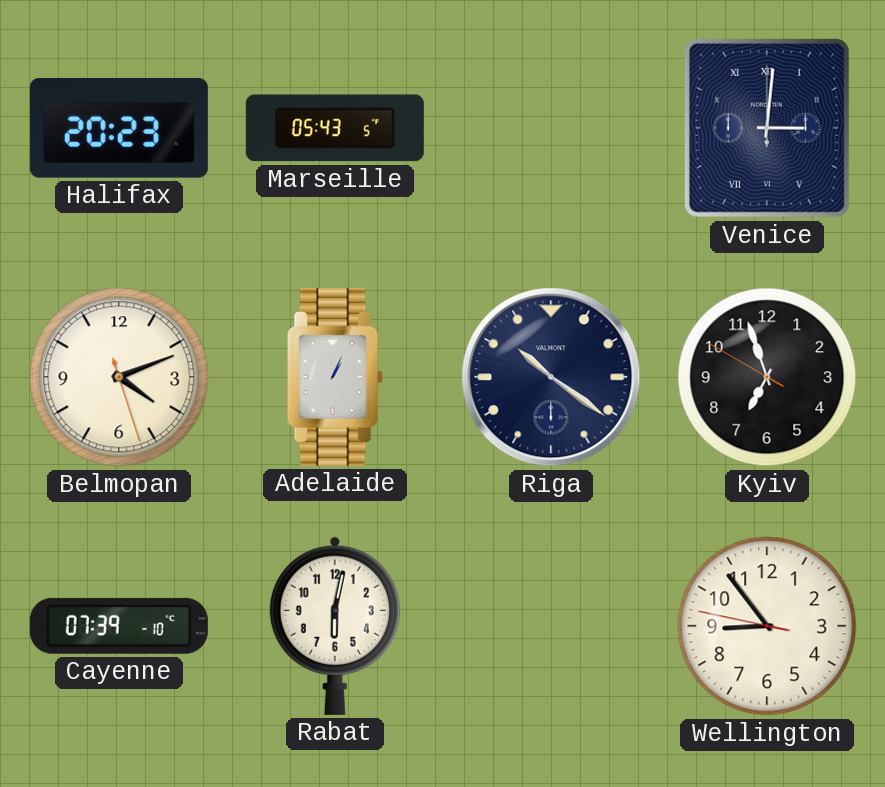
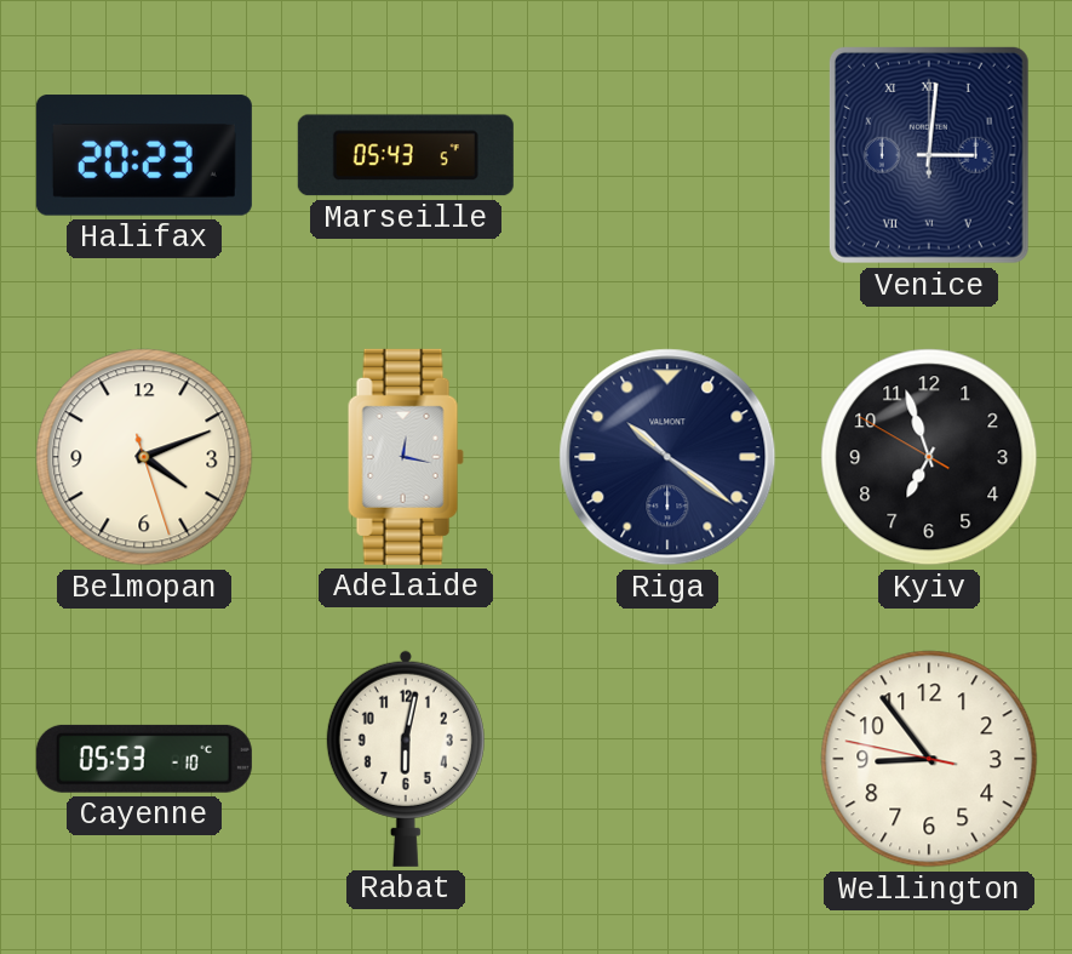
Adelaide: 1:04 -> 12:17 (406, 457)
Cayenne: 07:39 -> 05:53 (144, 759)
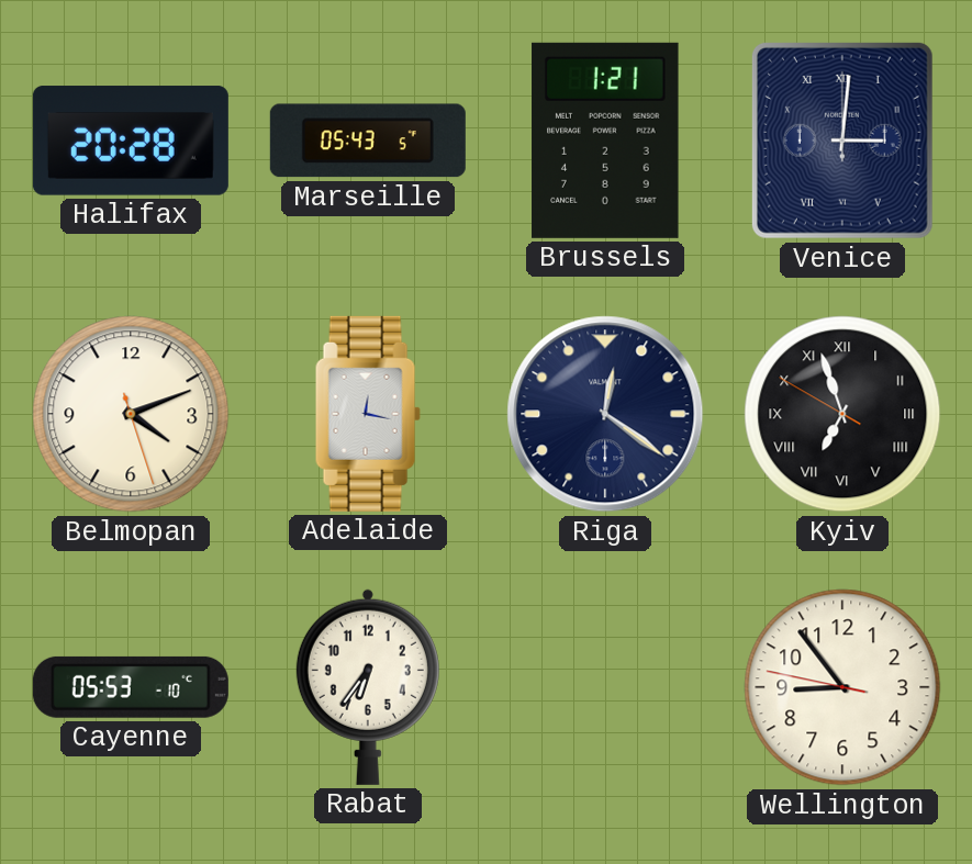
Halifax: 20:23 -> 20:28 (131, 141)
Brussels: none -> 1:21 (605, 141)
Riga: 10:21 -> 12:21 (605, 414)
Kyiv numerals: Arabic -> Roman (842, 414)
Rabat: 6:02 -> 6:36 (368, 687)
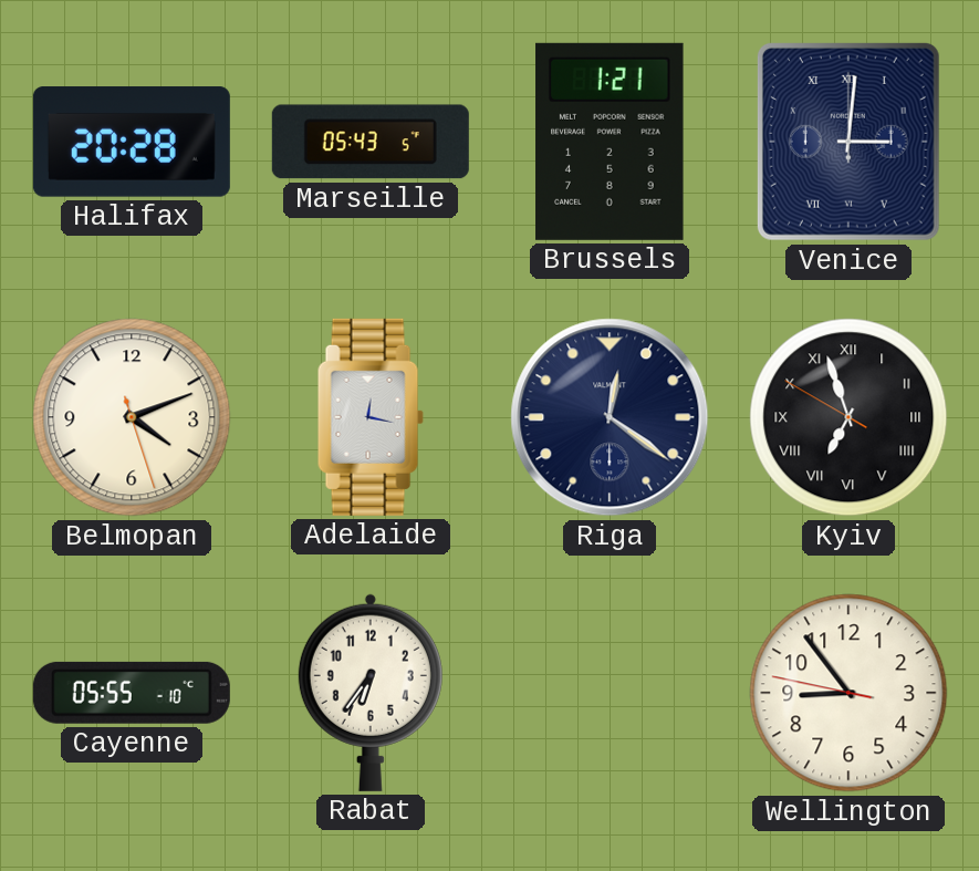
Cayenne: 05:53 -> 05:55 (132, 693)
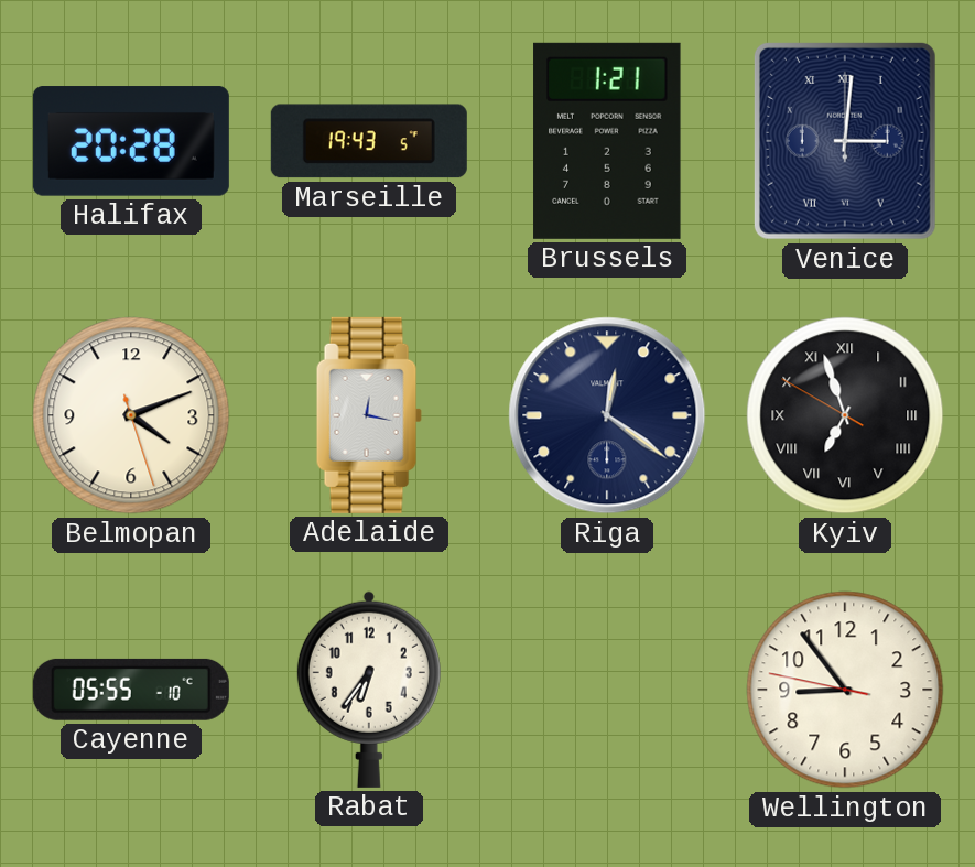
Marseille: 05:43 -> 19:43 (369, 141)
